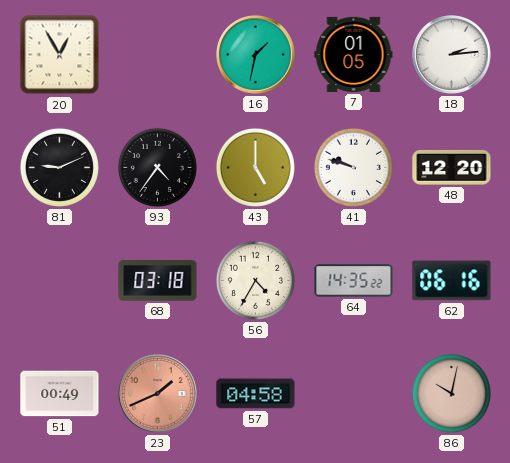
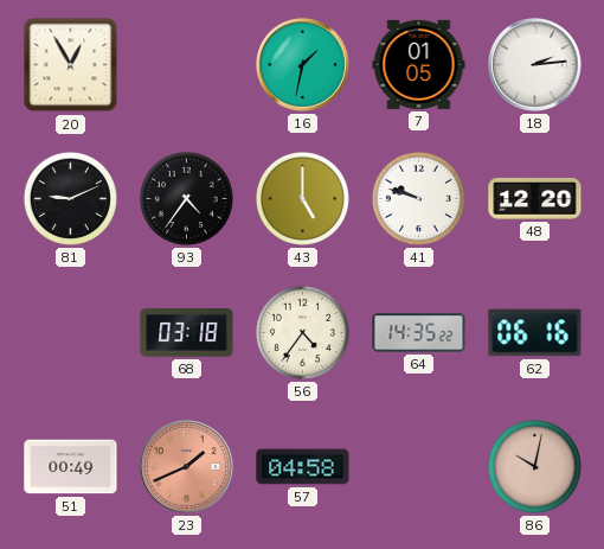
56: 4:35 -> 4:36 (302, 332)
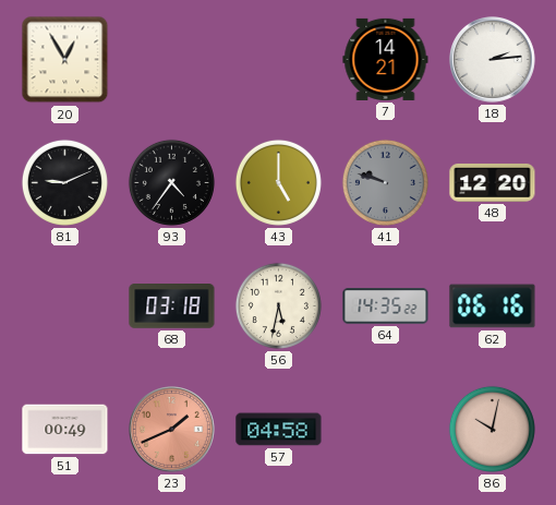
16: 1:32 -> none (303, 65)
7: 01:05 -> 14:21 (386, 59)
41 dial: white -> grey (385, 182)
56: 4:36 -> 5:32 (278, 305)
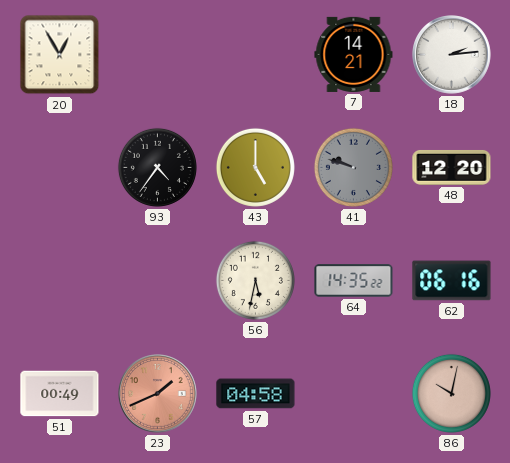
81: 9:11 -> none (64, 182)
68: 03:18 -> none (172, 306)
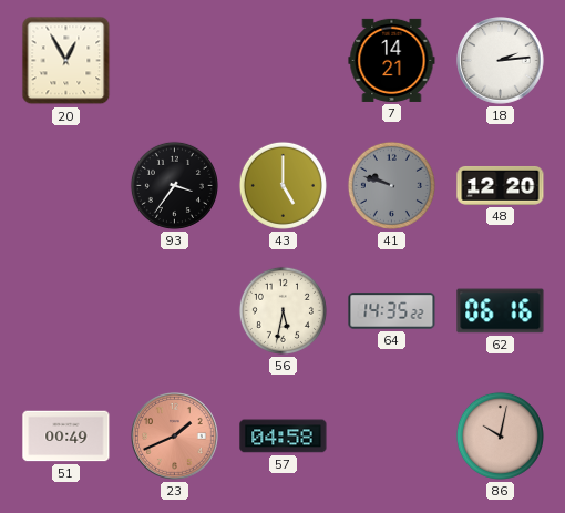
93: 4:36 -> 3:36 (174, 185)
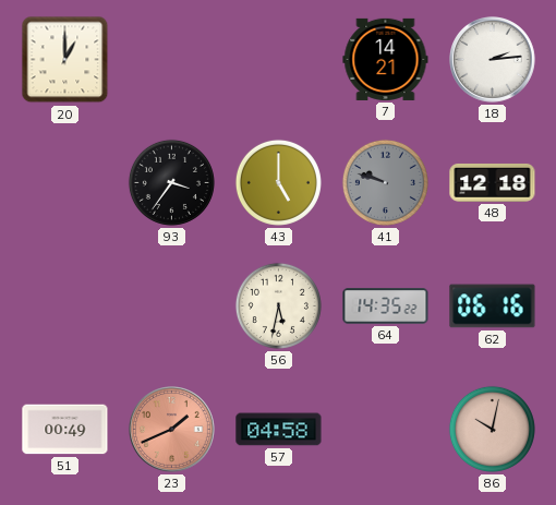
20: 12:55 -> 1:00 (65, 60)
48: 12:20 -> 12:18 (493, 182)
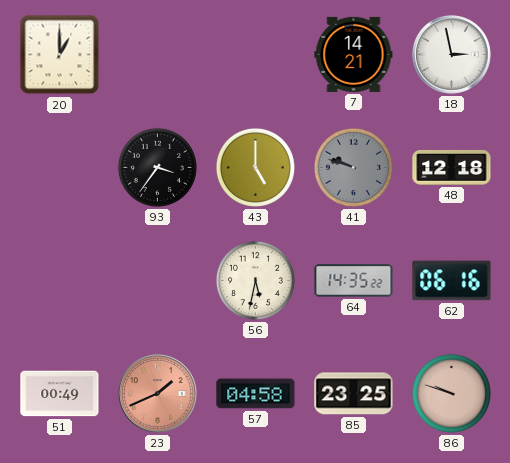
18: 2:14 -> 2:58 (452, 55)
85: none -> 23:25 (354, 394)
86: 10:02 -> 9:48 (451, 393)
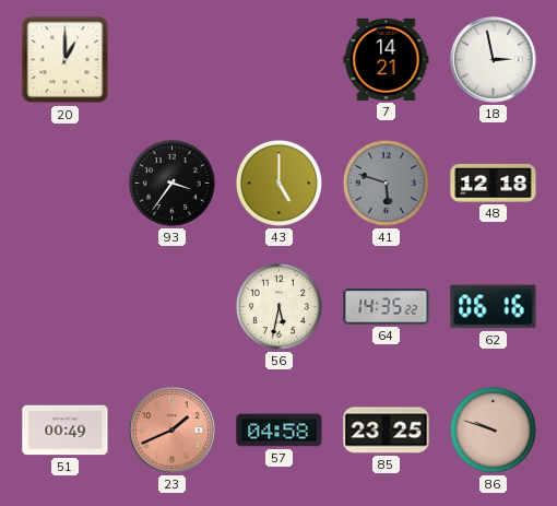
41: 9:48 -> 5:48 (386, 183)
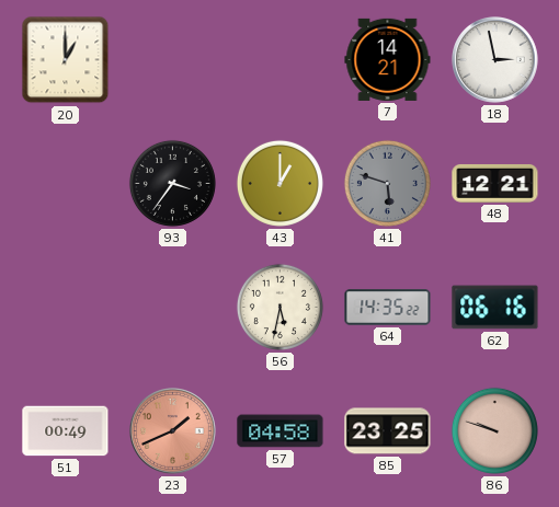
43: 5:00 -> 1:00 (279, 183)
48: 12:18 -> 12:21 (495, 183)
